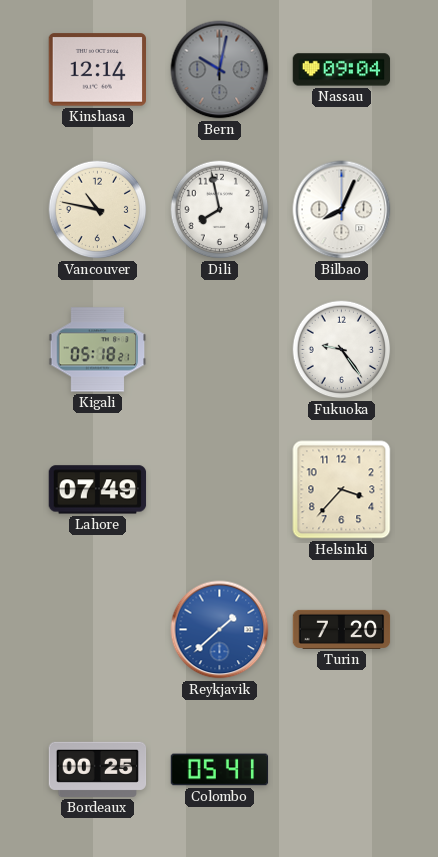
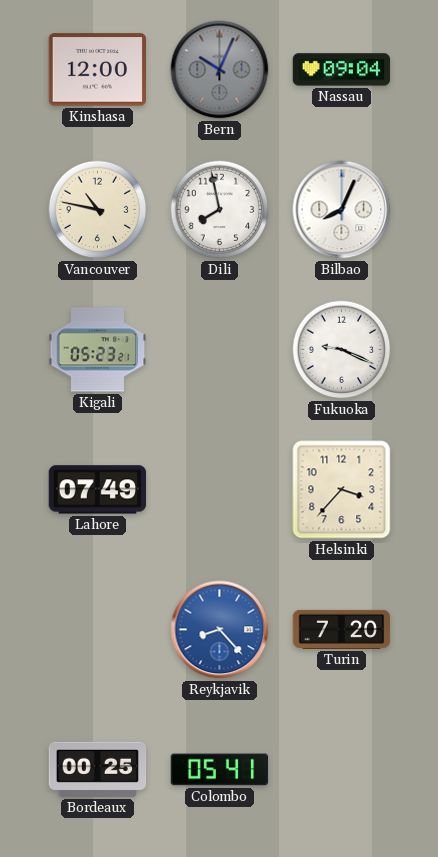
Kinshasa: 12:14 -> 12:00 (97, 70)
Bern: 10:02 -> 10:04 (220, 70)
Kigali: 05:18 -> 05:23 (98, 350)
Fukuoka: 9:24 -> 9:19 (342, 350)
Reykjavik: 1:38 -> 8:23 (220, 630)
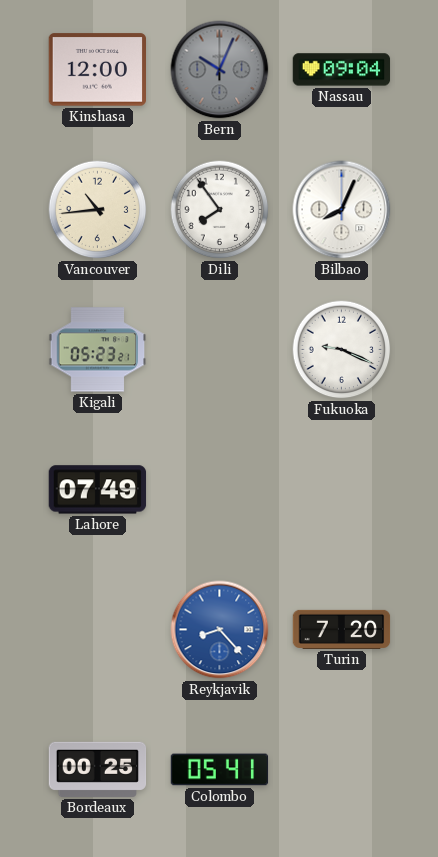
Vancouver: 10:47 -> 10:44 (98, 210)
Dili: 7:58 -> 7:54 (220, 210)
Helsinki: 3:37 -> none (342, 490)
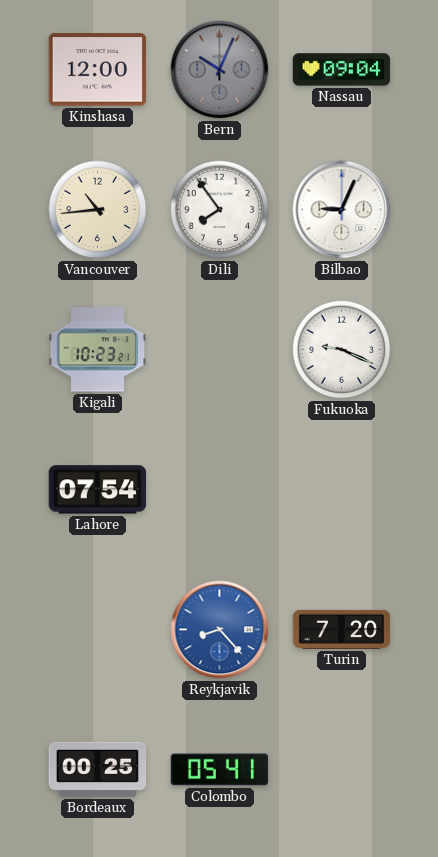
Bilbao: 8:04 -> 9:04 (342, 210)
Kigali: 05:23 -> 10:23 (98, 350)
Lahore: 07:49 -> 07:54 (98, 490)
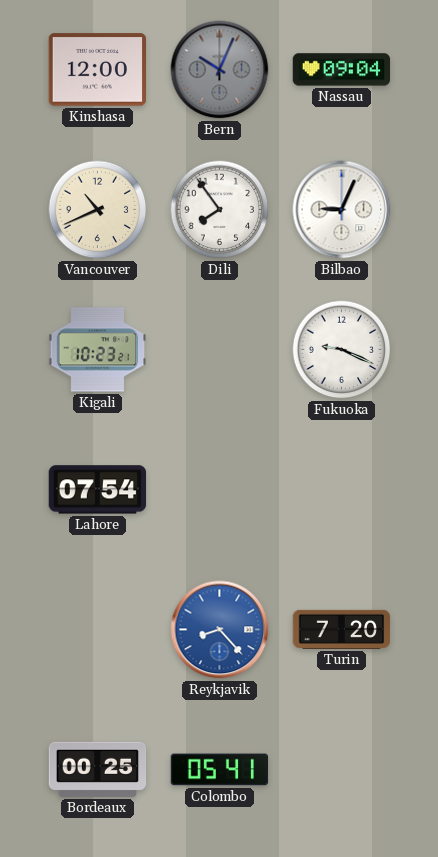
Vancouver: 10:44 -> 10:41 (98, 210)
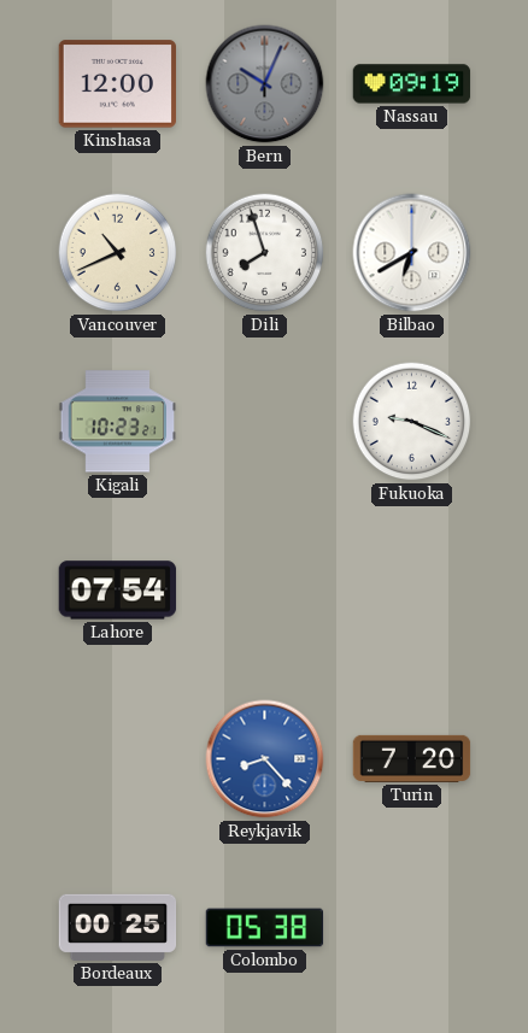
Nassau: 09:04 -> 09:19 (412, 84)
Dili: 7:54 -> 7:57 (265, 253)
Bilbao: 9:04 -> 6:40 (412, 253)
Colombo: 05:41 -> 05:38 (265, 928)
